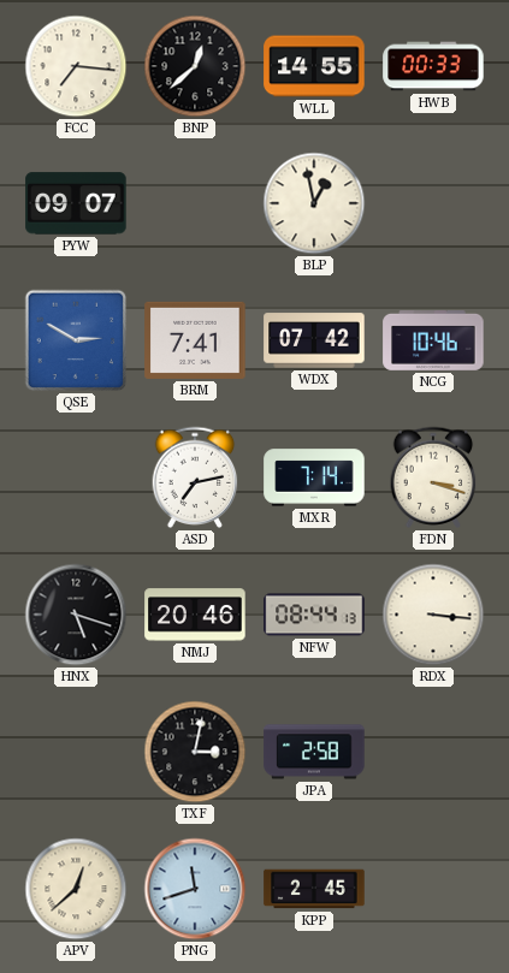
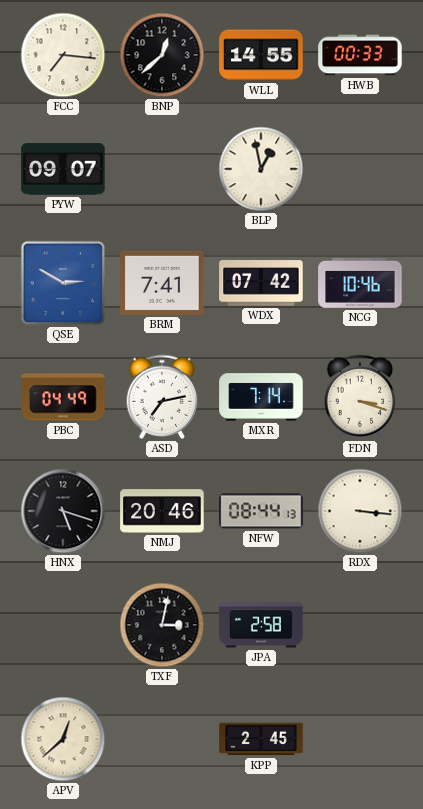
PBC: none -> 04:49 (63, 397)
PNG: 11:42 -> none (195, 889)
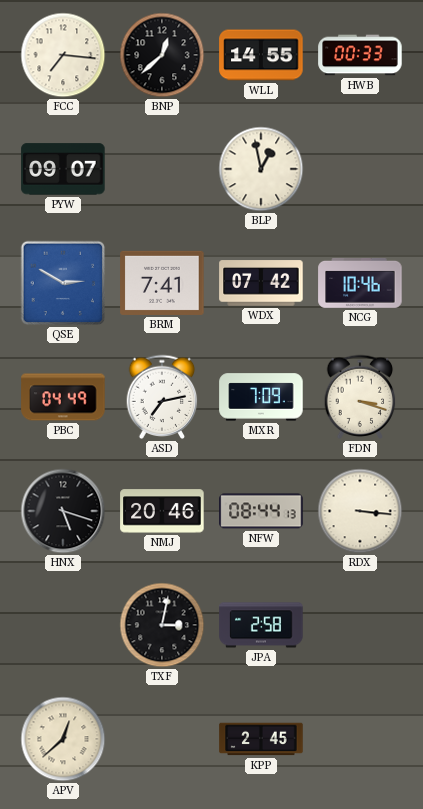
MXR: 7:14 -> 7:09 (261, 397)
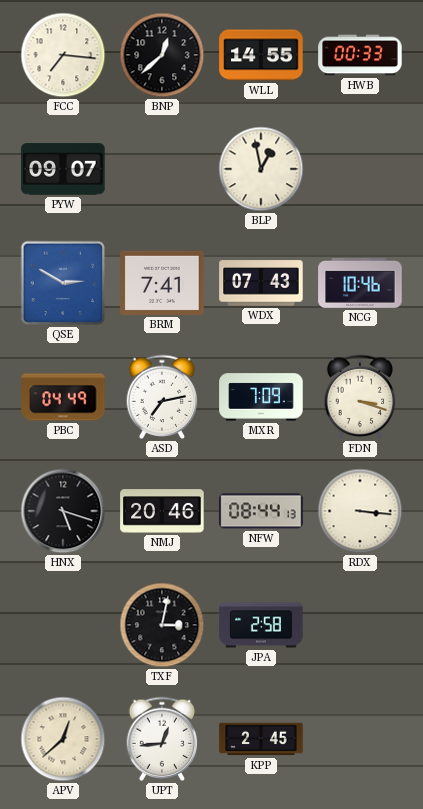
WDX: 07:42 -> 07:43 (261, 283)
UPT: none -> 12:44 (162, 739)
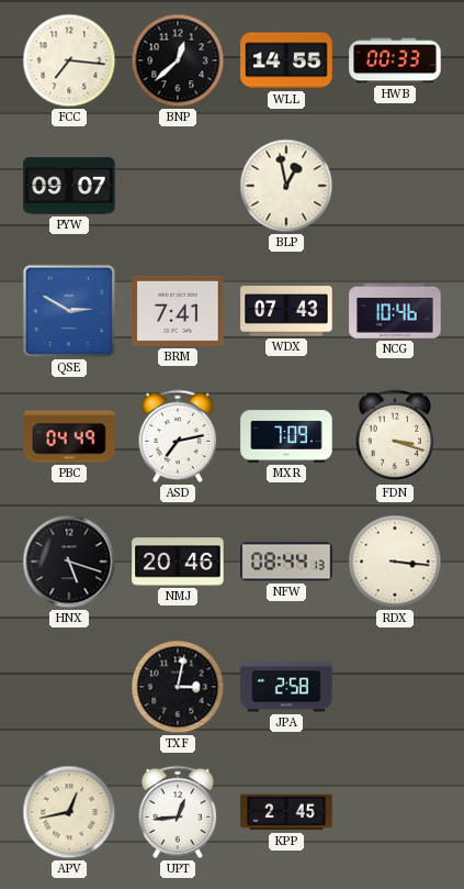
APV: 12:38 -> 12:43 (69, 812)
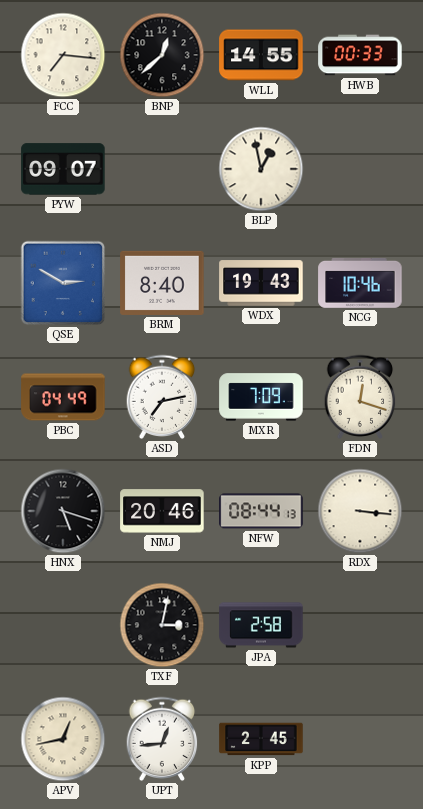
BRM: 7:41 -> 8:40 (162, 283)
WDX: 07:43 -> 19:43 (261, 283)
FDN: 3:18 -> 12:18 (360, 397)
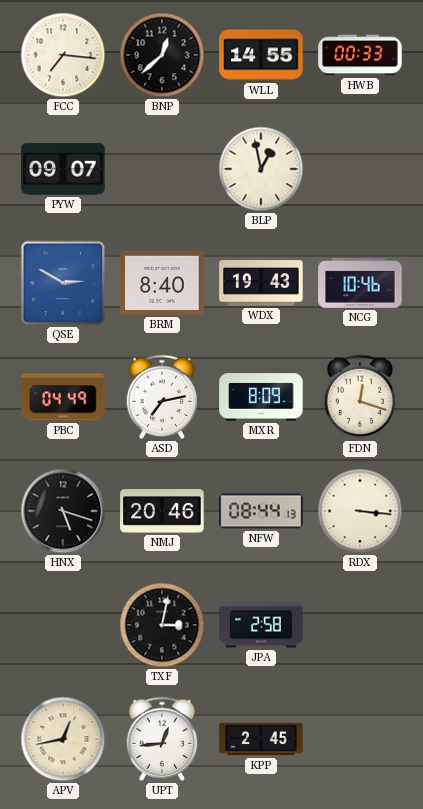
MXR: 7:09 -> 8:09 (261, 397)
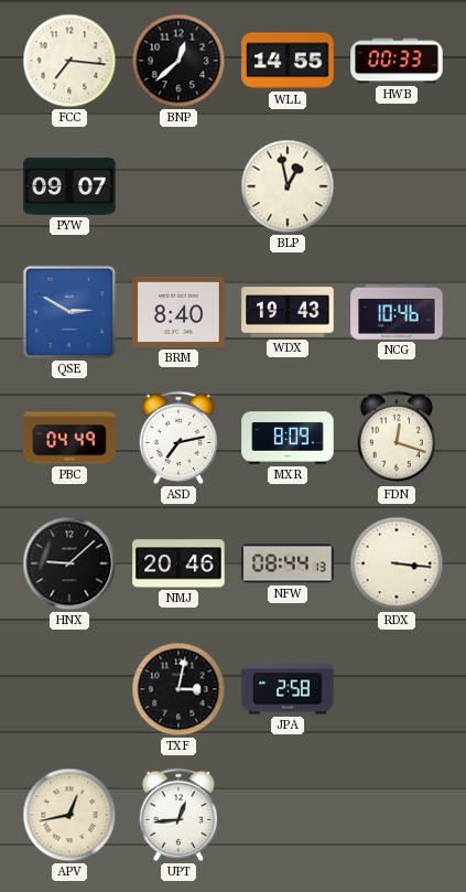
HNX: 5:18 -> 9:08 (69, 563)
KPP: 2:45 -> none (261, 739)
